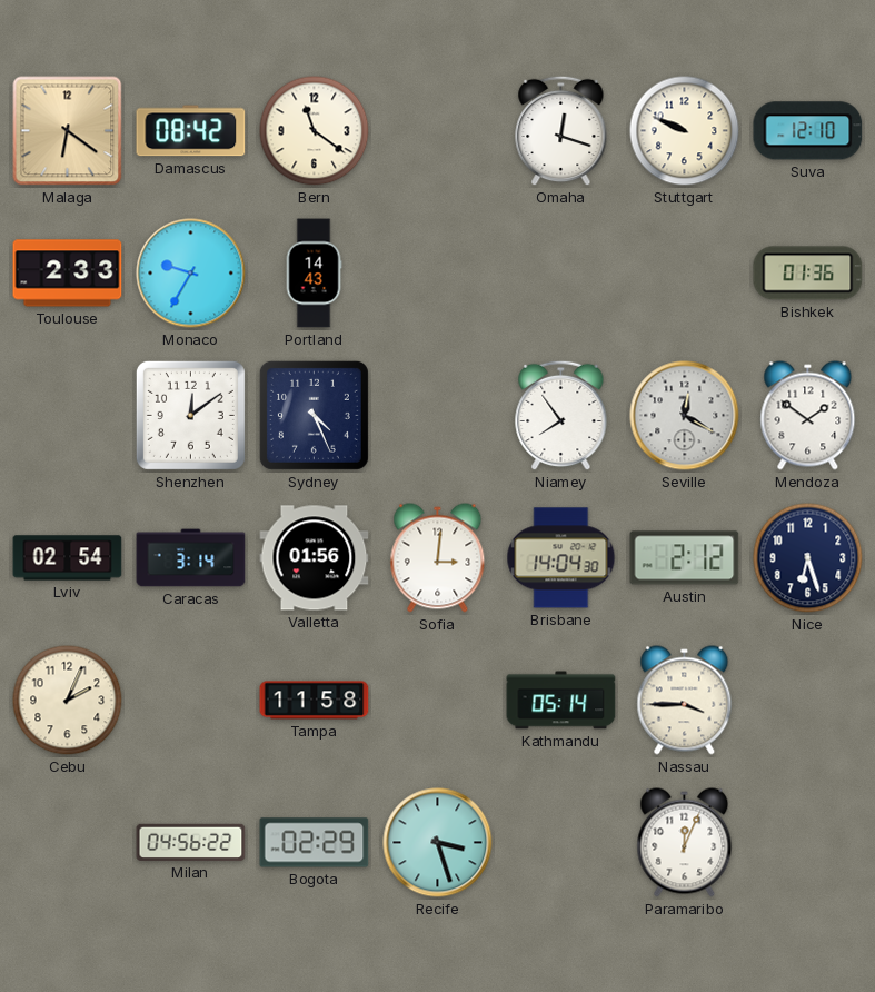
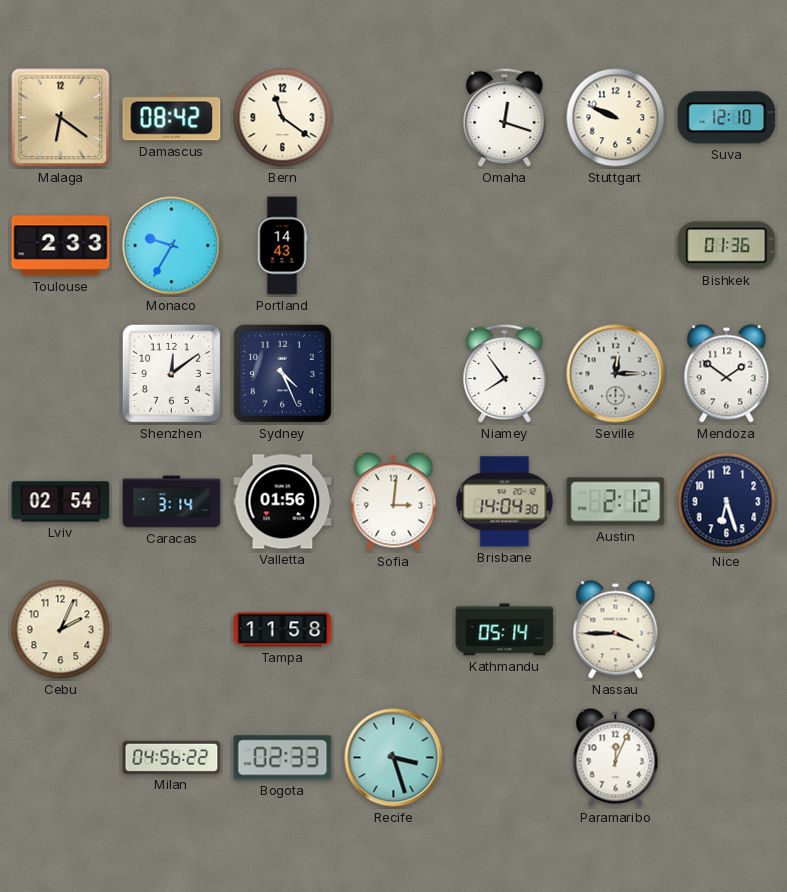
Seville: 12:20 -> 12:15 (616, 374)
Bogota: 02:29 -> 02:33 (283, 758)
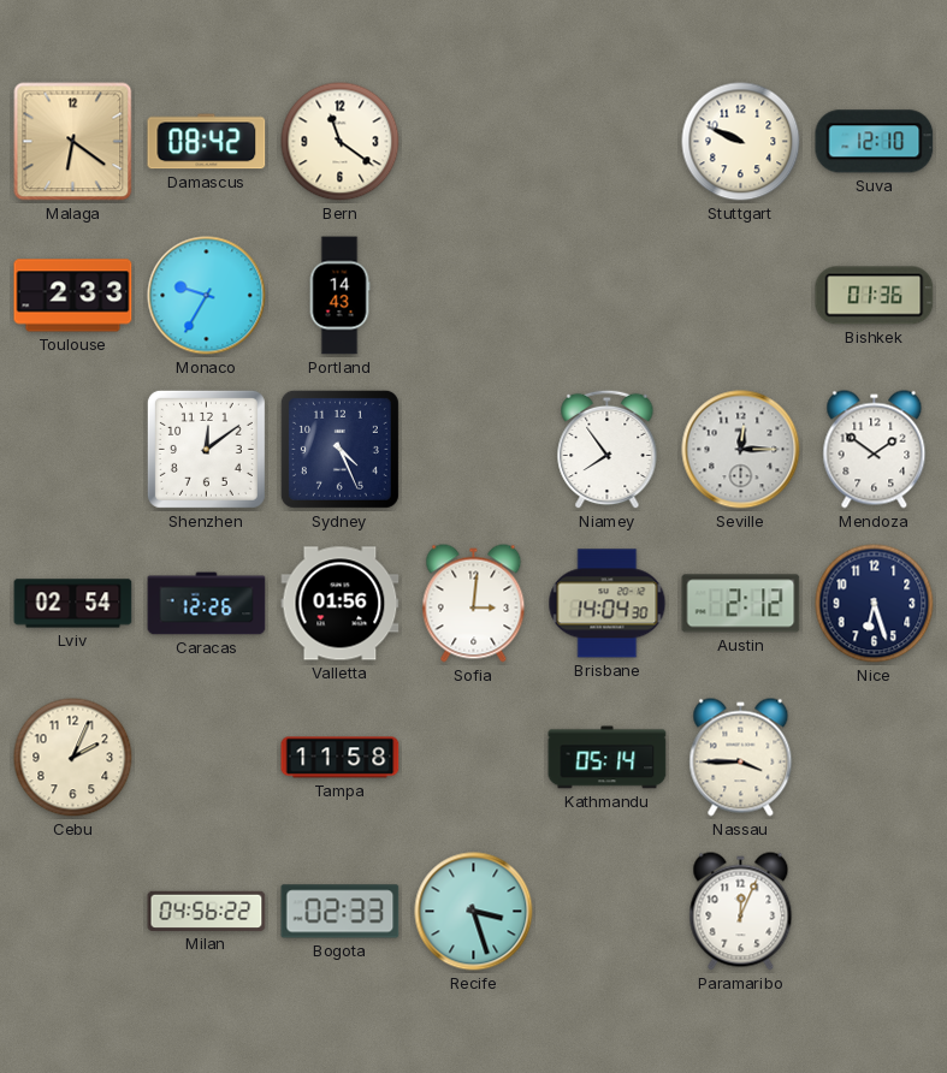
Omaha: 12:18 -> none (505, 118)
Caracas: 3:14 -> 12:26 (207, 604)
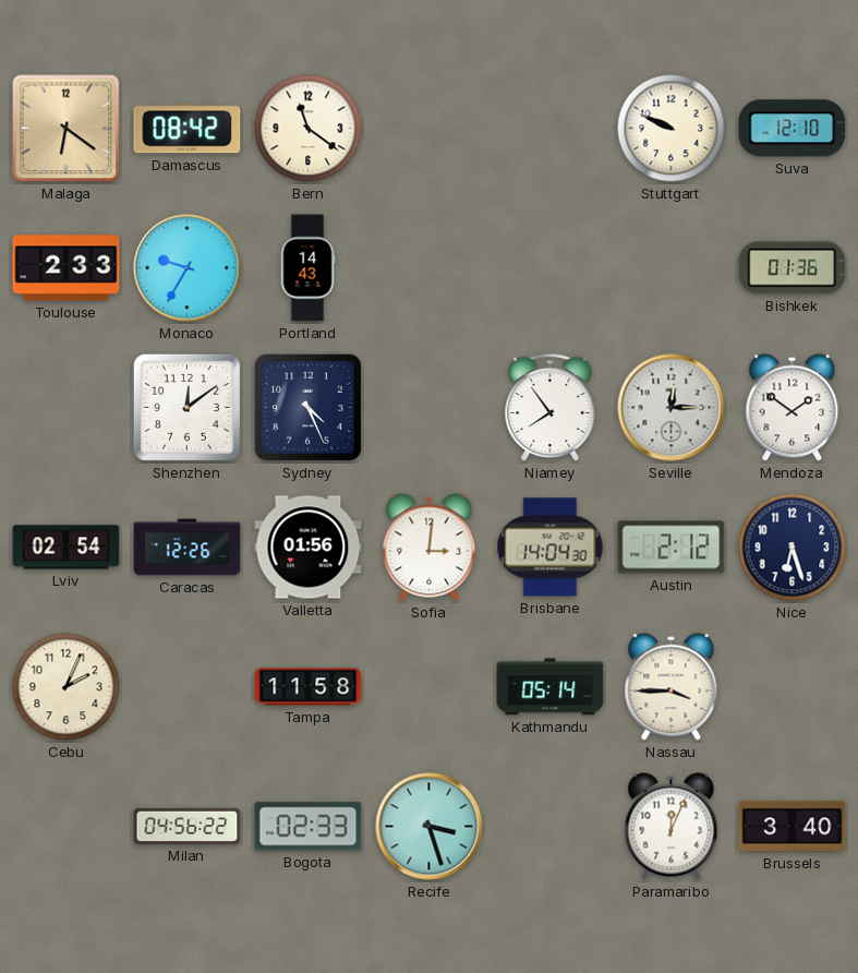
Brussels: none -> 3:40 (793, 827)
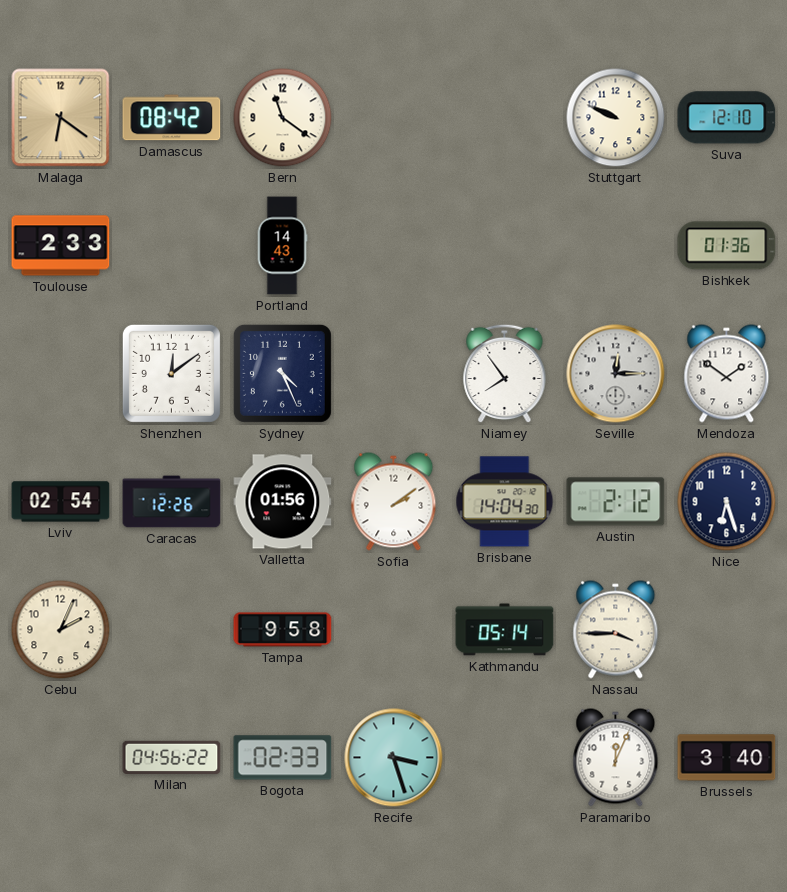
Monaco: 9:35 -> none (188, 268)
Sofia: 3:01 -> 2:09 (394, 502)
Tampa: 11:58 -> 9:58 (283, 630)
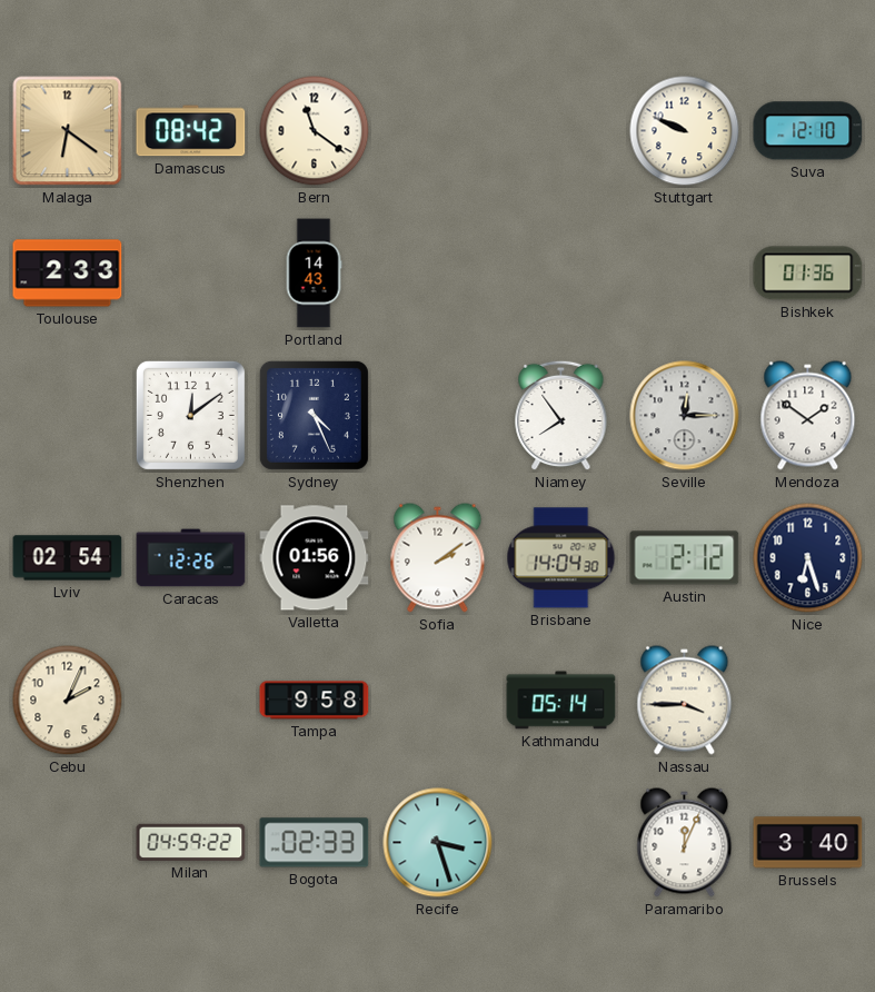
Milan: 04:56 -> 04:59 (191, 842)
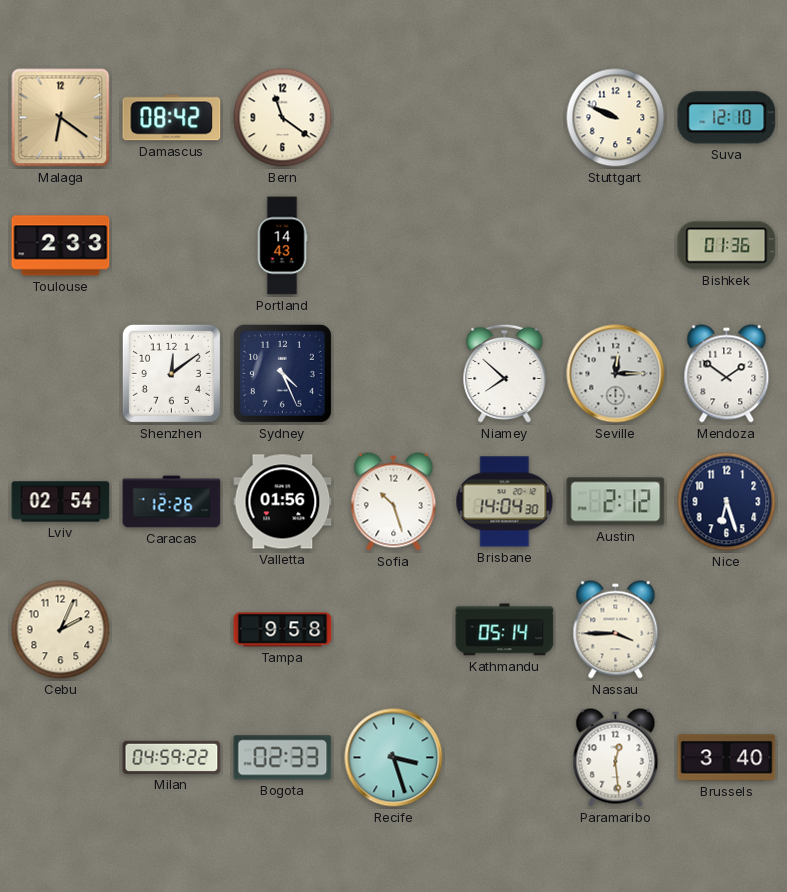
Niamey: 7:54 -> 7:52 (505, 374)
Sofia: 2:09 -> 10:27 (394, 502)
Paramaribo: 12:04 -> 12:29 (616, 758)
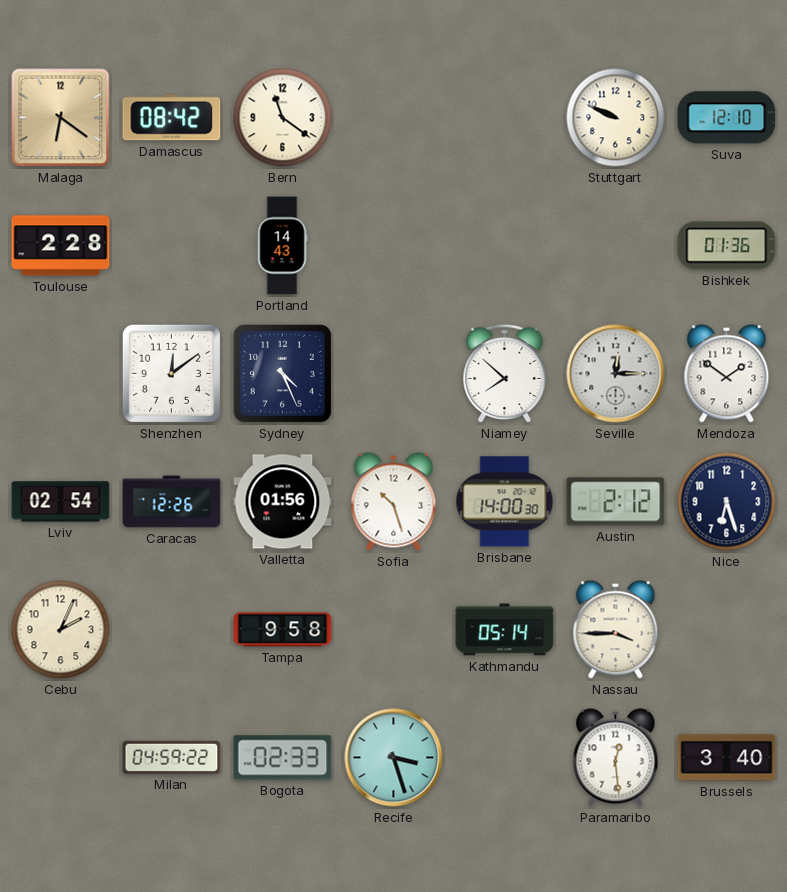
Toulouse: 2:33 -> 2:28 (61, 246)
Brisbane: 14:04 -> 14:00 (505, 502)
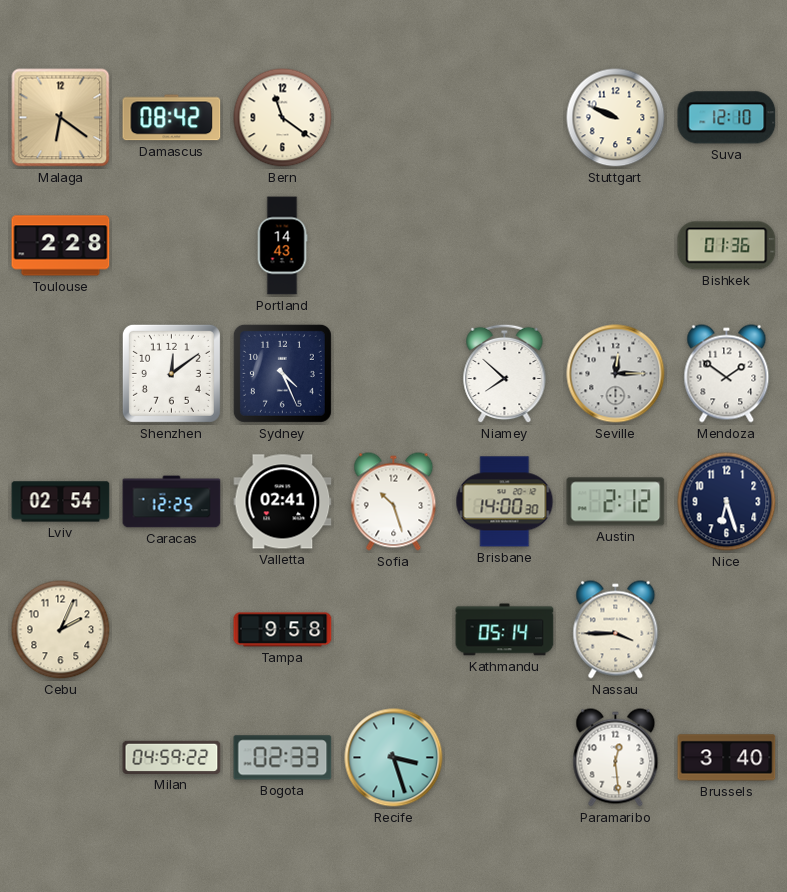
Caracas: 12:26 -> 12:25 (172, 502)
Valletta: 01:56 -> 02:41 (283, 502)
